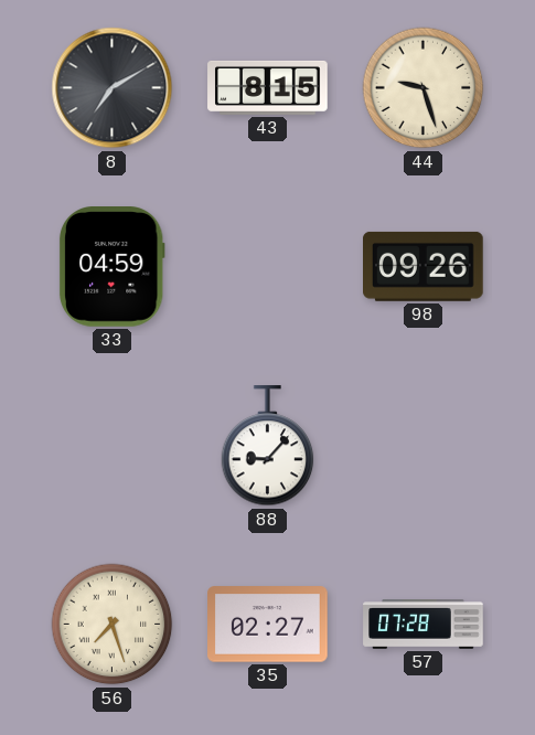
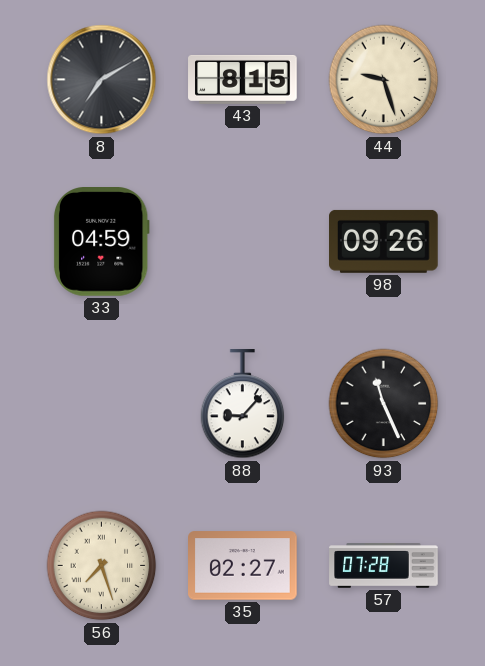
93: none -> 11:26 (384, 404)
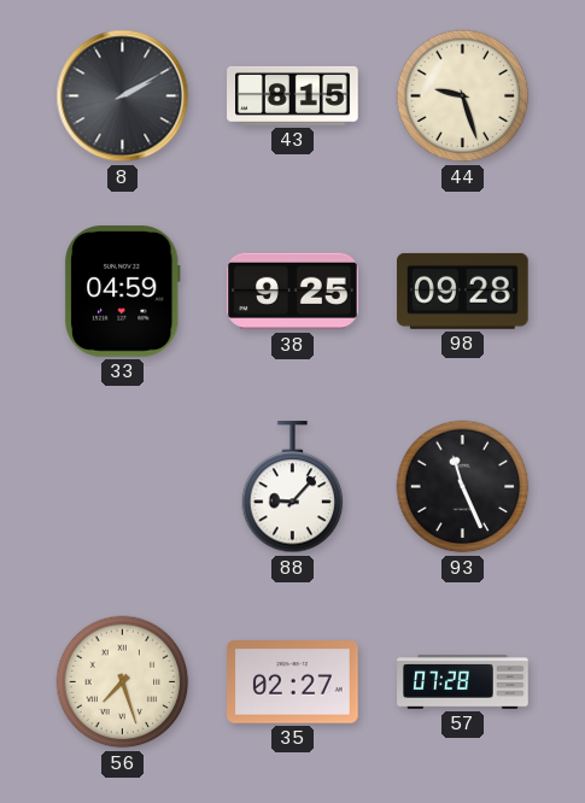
8: 7:10 -> 2:10 (123, 96)
38: none -> 9:25 (293, 292)
98: 09:26 -> 09:28 (463, 291)
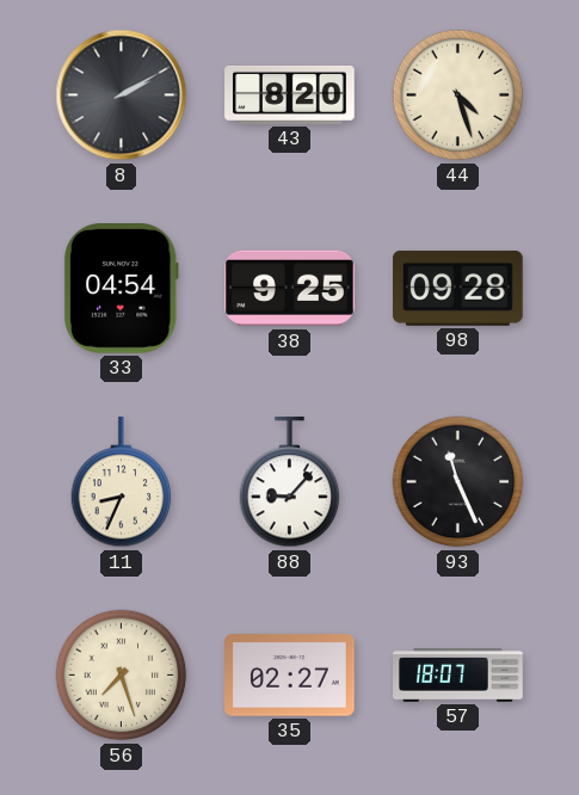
43: 8:15 -> 8:20 (290, 94)
44: 9:27 -> 4:27 (458, 95)
33: 04:59 -> 04:54 (121, 289)
11: none -> 8:34 (122, 482)
57: 07:28 -> 18:07 (458, 676)
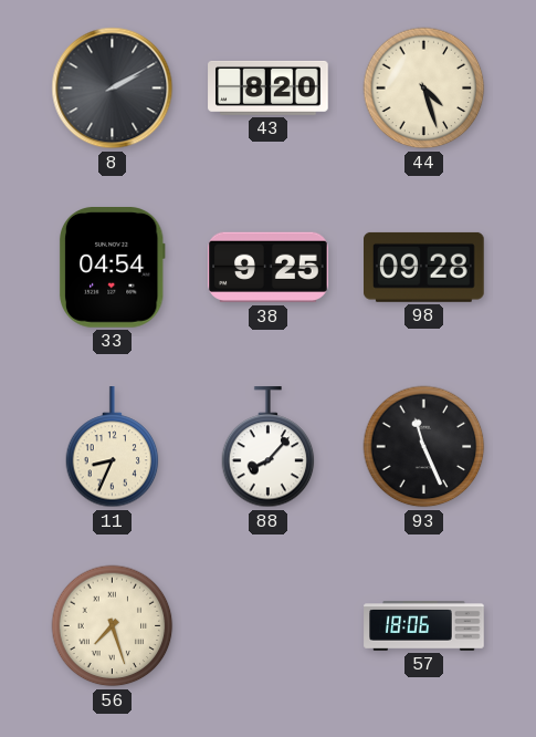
88: 9:07 -> 8:07 (269, 447)
35: 02:27 -> none (290, 676)
57: 18:07 -> 18:06 (424, 626)
